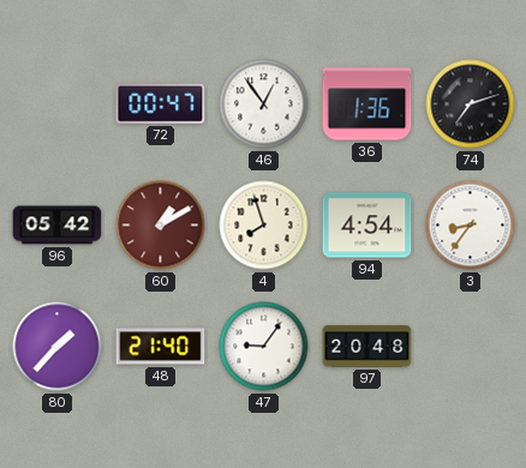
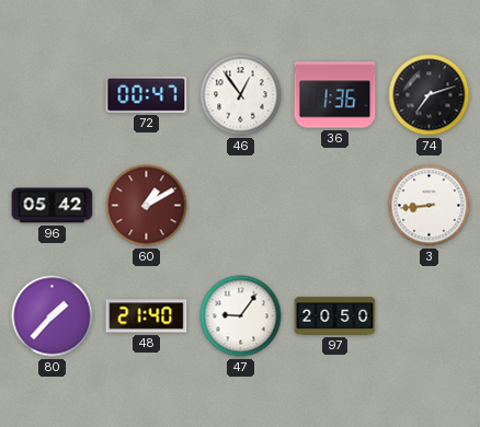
4: 7:57 -> none (264, 226)
94: 4:54 -> none (367, 226)
3: 8:36 -> 8:44 (430, 206)
97: 20:48 -> 20:50 (335, 316)
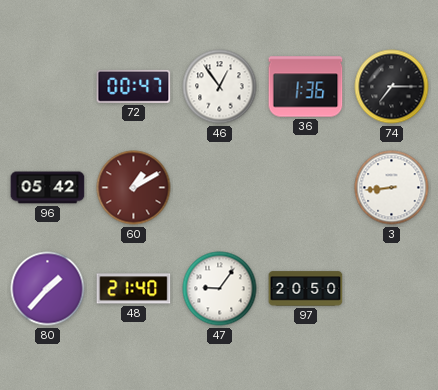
74: 7:12 -> 7:15 (392, 87)
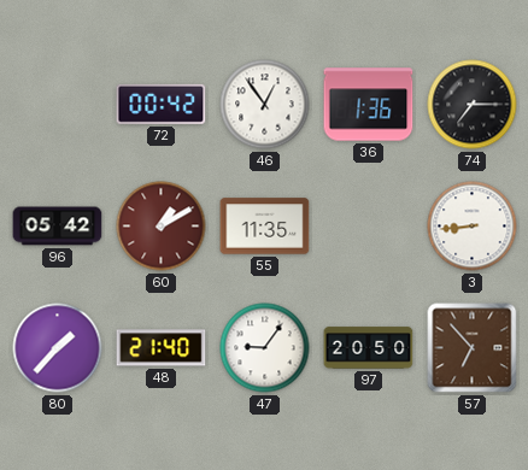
72: 00:47 -> 00:42 (162, 104)
55: none -> 11:35 (265, 227)
57: none -> 6:53 (473, 348)
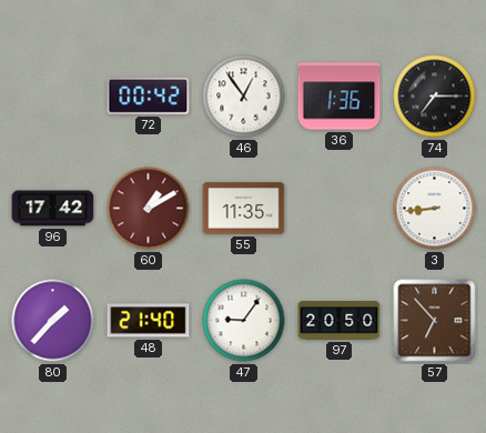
96: 05:42 -> 17:42 (53, 209)
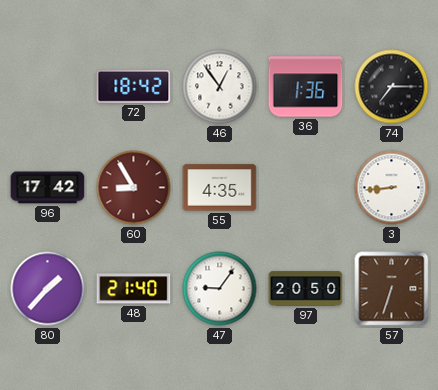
72: 00:42 -> 18:42 (134, 86)
60: 1:10 -> 8:55 (134, 188)
55: 11:35 -> 4:35 (220, 188)
57: 6:53 -> 6:33 (392, 289)
